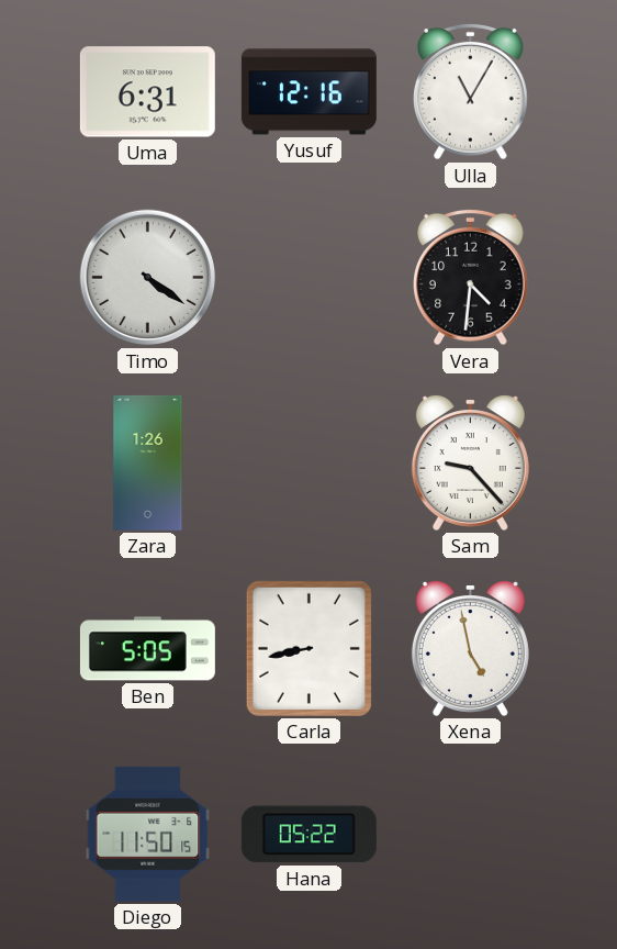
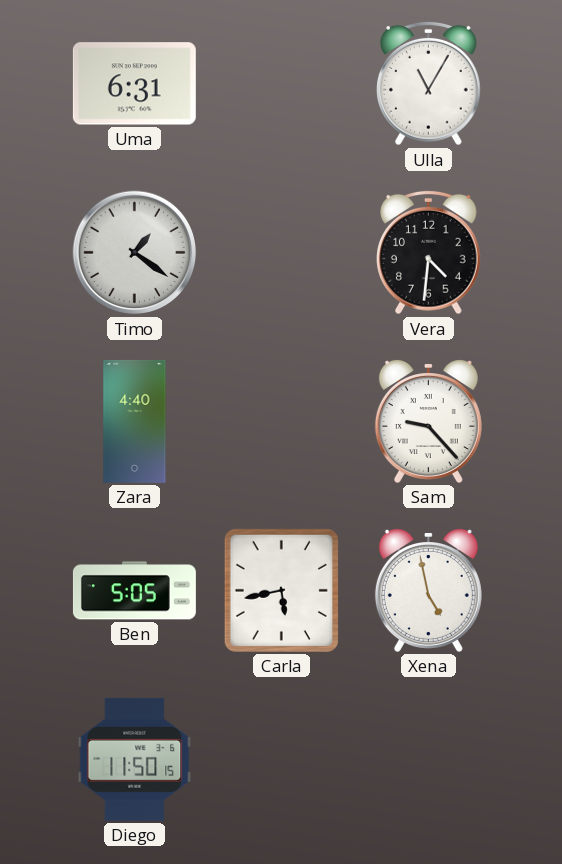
Yusuf: 12:16 -> none (308, 92)
Timo: 4:21 -> 1:21 (135, 253)
Zara: 1:26 -> 4:40 (135, 421)
Carla: 8:43 -> 5:43 (281, 590)
Hana: 05:22 -> none (308, 835)
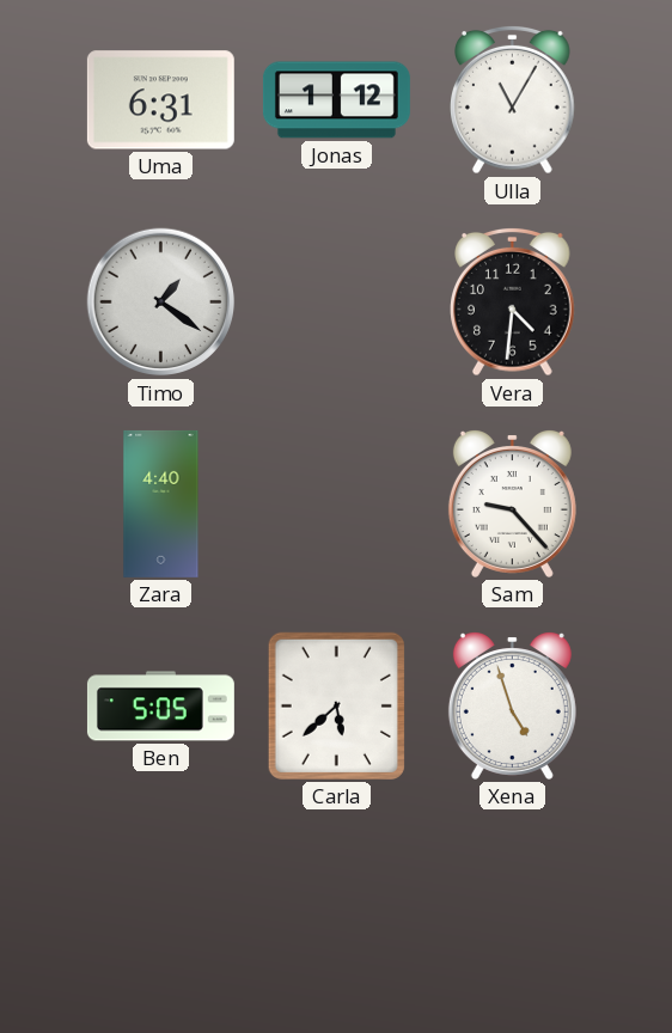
Jonas: none -> 1:12 (336, 100)
Carla: 5:43 -> 5:38 (336, 705)
Xena: 4:58 -> 4:57 (512, 707)
Diego: 11:50 -> none (135, 759)
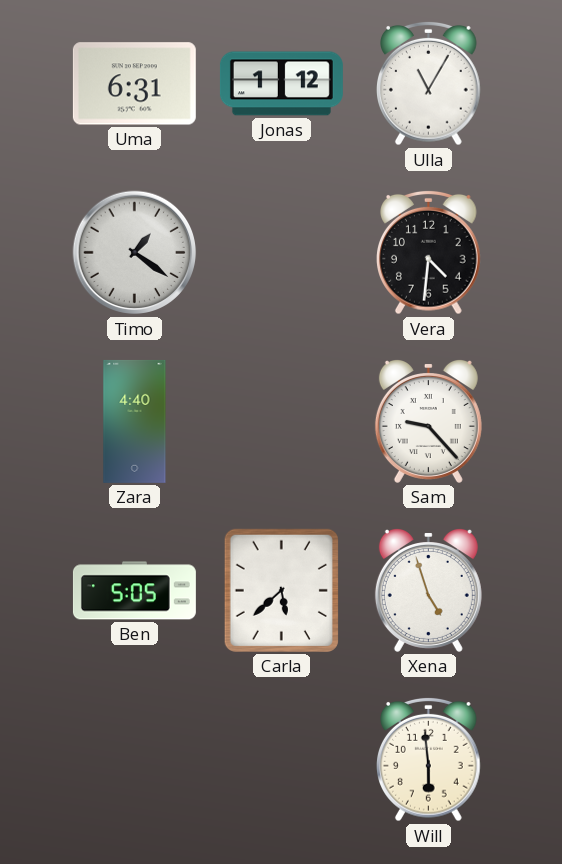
Will: none -> 5:59 (429, 759)
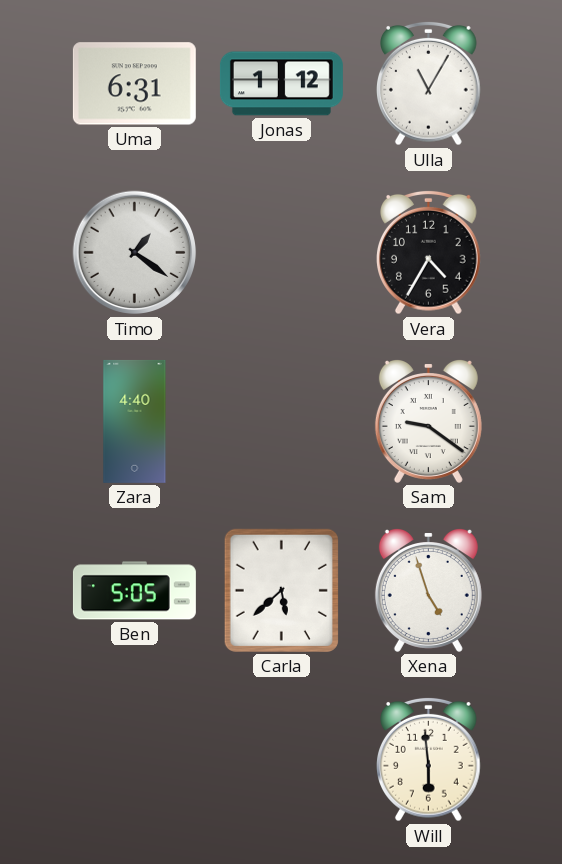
Vera: 4:31 -> 4:35 (429, 252)
Sam: 9:23 -> 9:21 (428, 422)
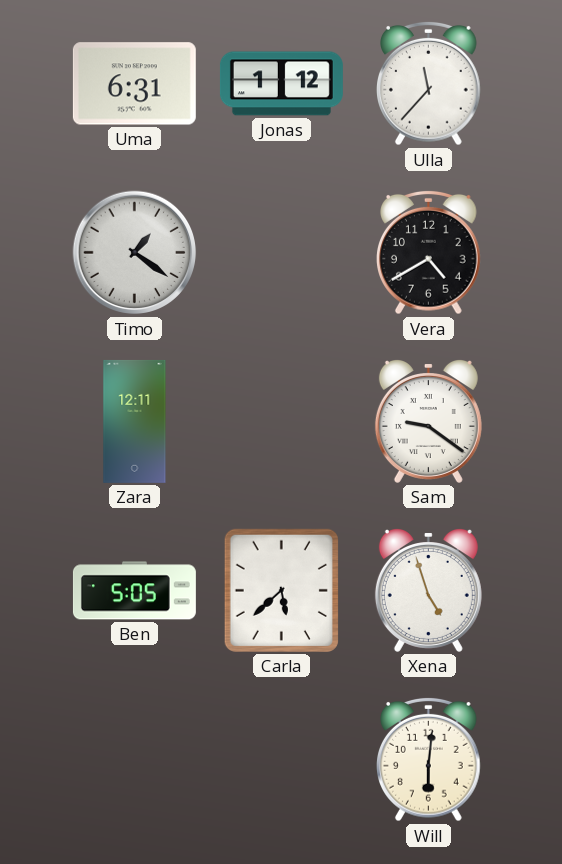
Ulla: 11:05 -> 11:37 (429, 83)
Vera: 4:35 -> 4:40 (429, 252)
Zara: 4:40 -> 12:11 (135, 421)
Will: 5:59 -> 6:01 (429, 759)
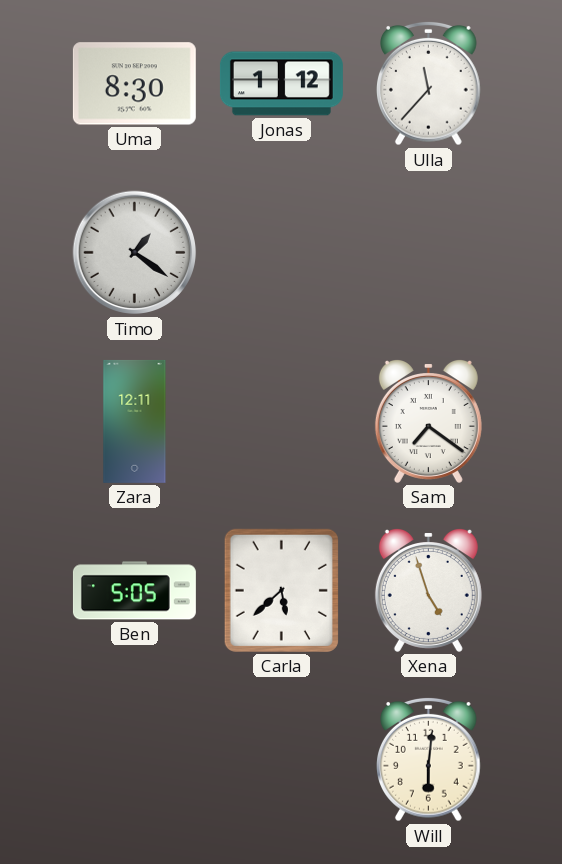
Uma: 6:31 -> 8:30 (134, 84)
Vera: 4:40 -> none (429, 252)
Sam: 9:21 -> 7:21 (428, 422)
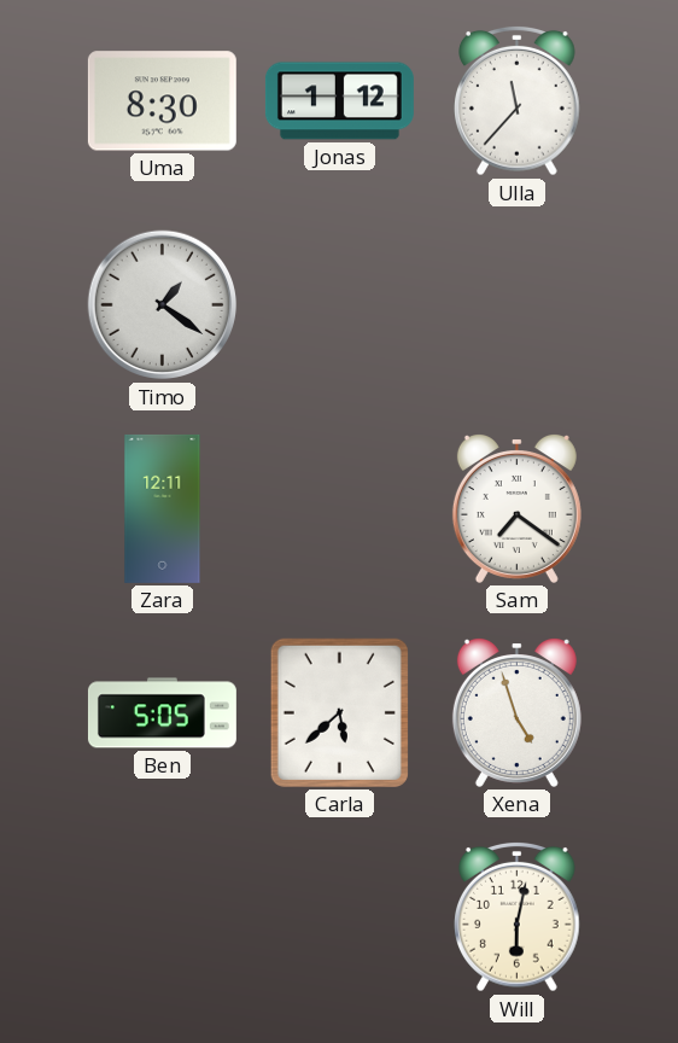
Will: 6:01 -> 6:02 (518, 916)
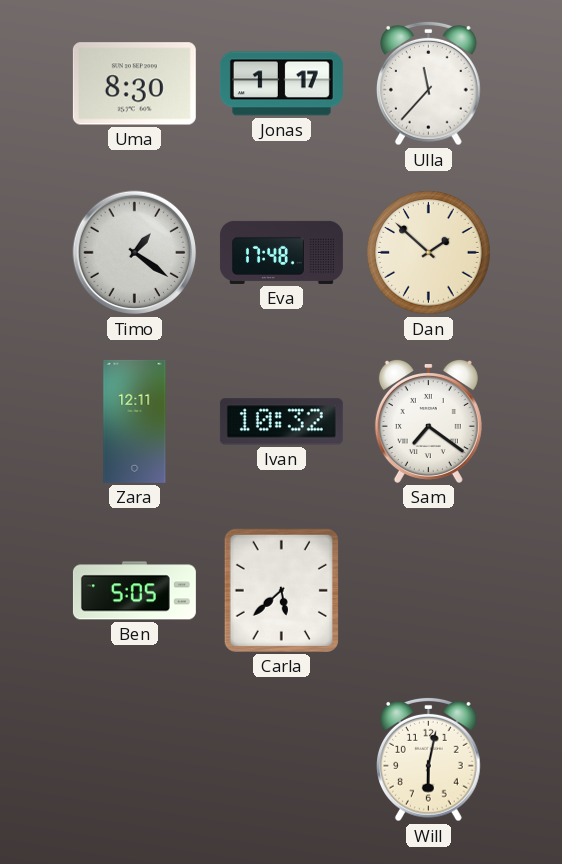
Jonas: 1:12 -> 1:17 (281, 84)
Eva: none -> 17:48 (281, 252)
Dan: none -> 1:52 (429, 253)
Ivan: none -> 10:32 (281, 422)
Xena: 4:57 -> none (516, 713)
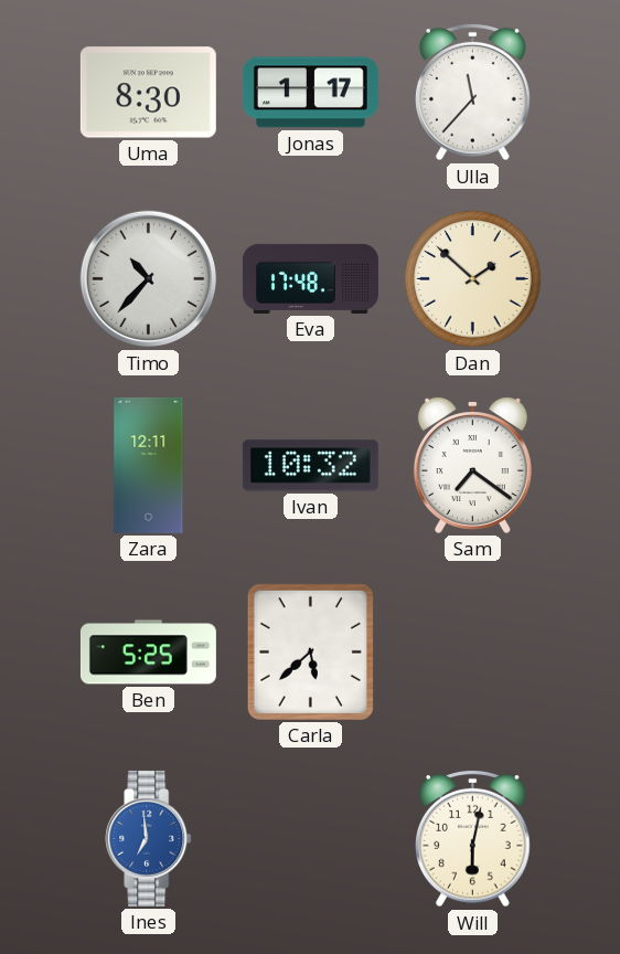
Timo: 1:21 -> 10:37 (149, 279)
Ben: 5:05 -> 5:25 (148, 653)
Ines: none -> 6:59 (149, 838)
